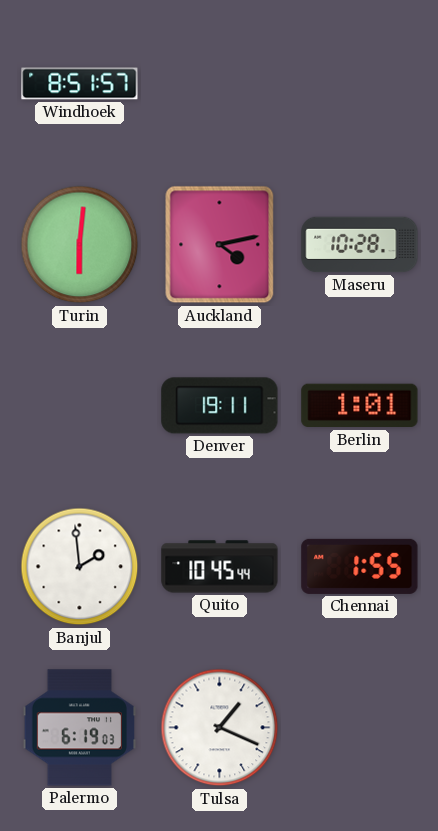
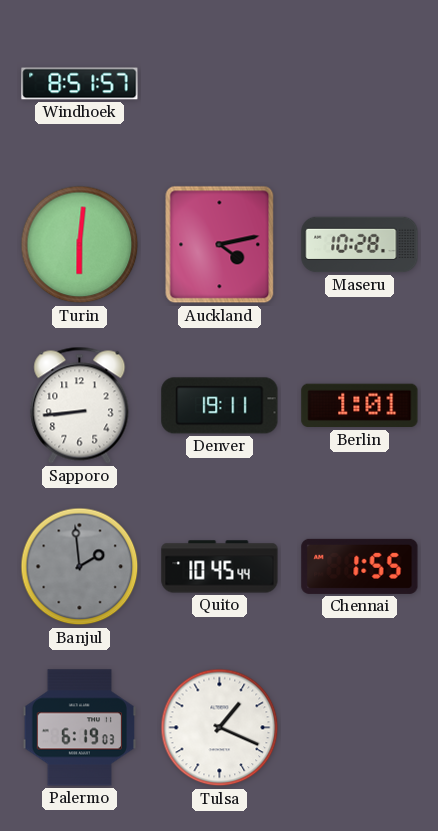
Sapporo: none -> 8:44 (80, 405)
Banjul dial: white -> grey (80, 567)
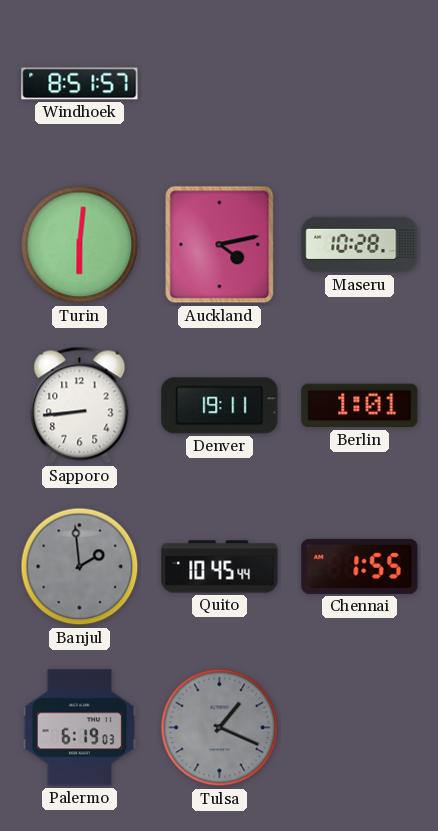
Tulsa dial: white -> grey (220, 728)
